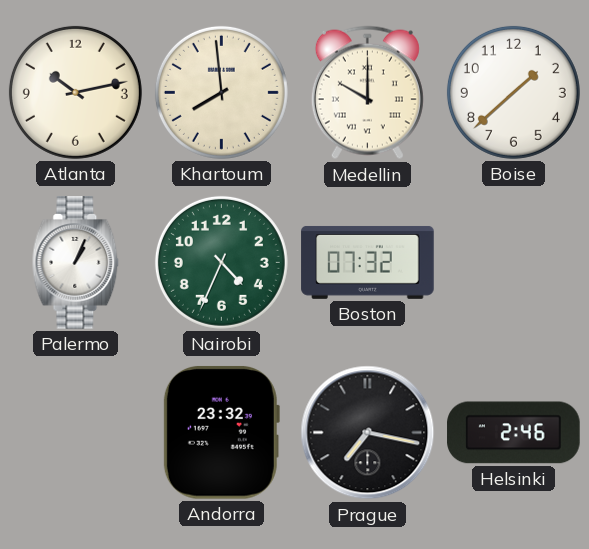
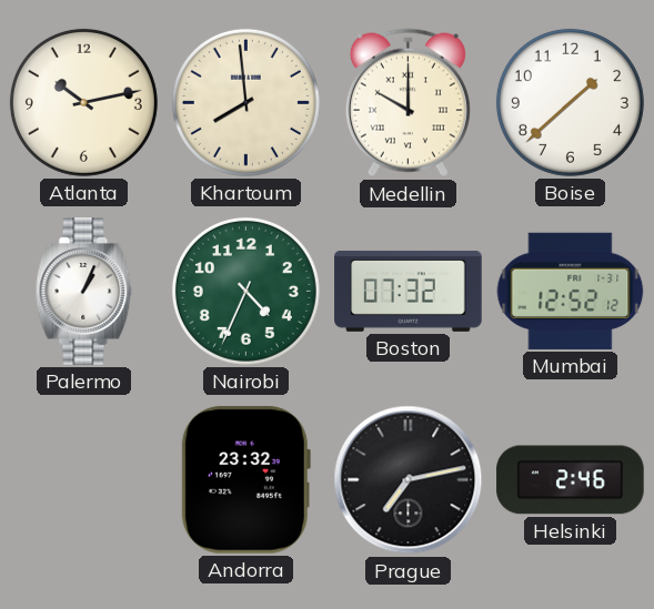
Mumbai: none -> 12:52 (571, 291)
Prague: 7:17 -> 7:13 (409, 480)
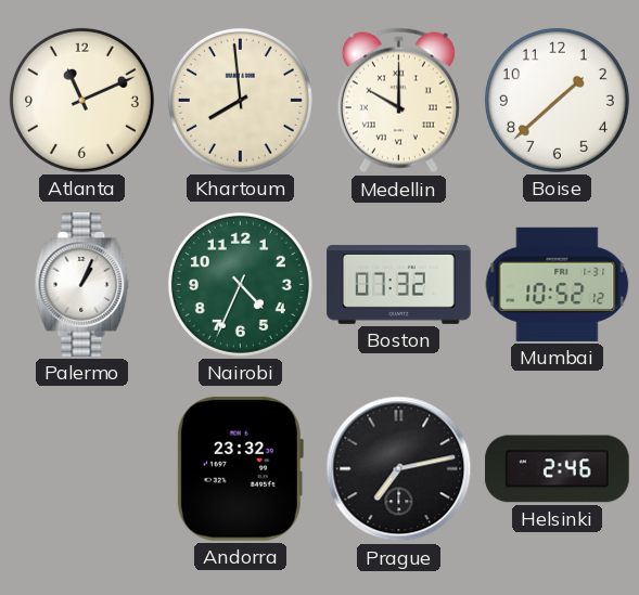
Atlanta: 10:13 -> 11:11 (81, 100)
Mumbai: 12:52 -> 10:52 (558, 284)
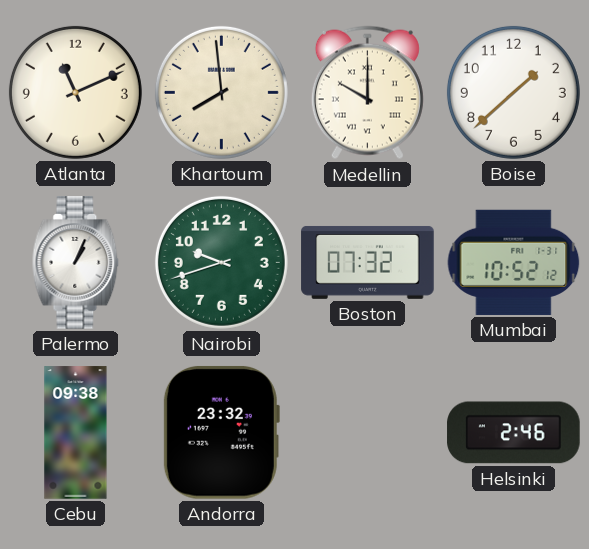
Nairobi: 4:34 -> 9:42 (221, 262)
Cebu: none -> 09:38 (76, 433)
Prague: 7:13 -> none (399, 469)
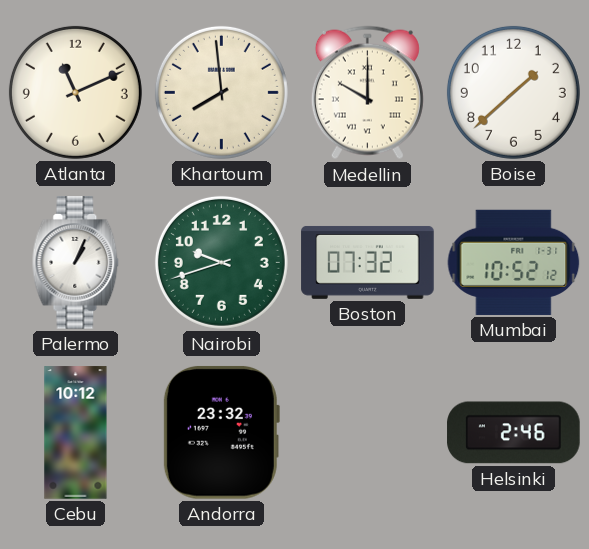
Cebu: 09:38 -> 10:12 (76, 433)
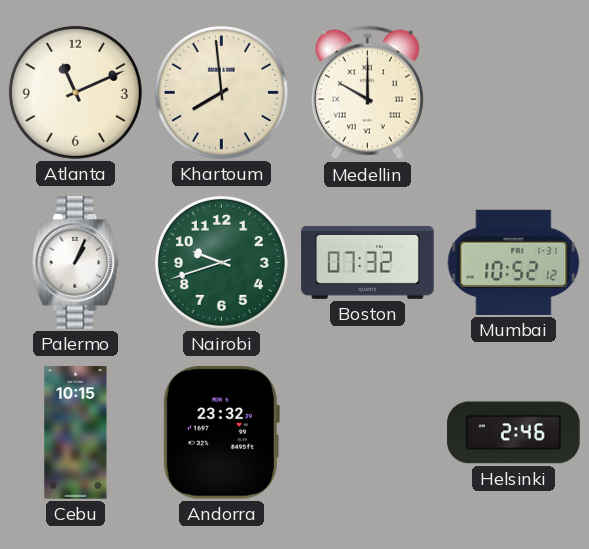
Boise: 1:38 -> none (513, 92)
Cebu: 10:12 -> 10:15 (76, 433)
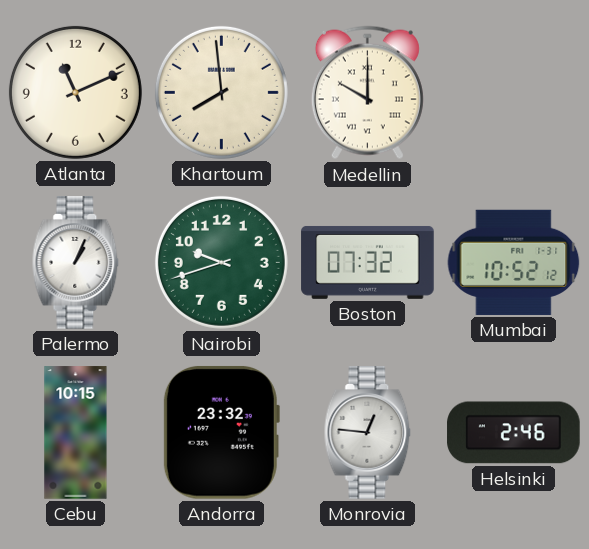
Monrovia: none -> 12:46 (368, 433)
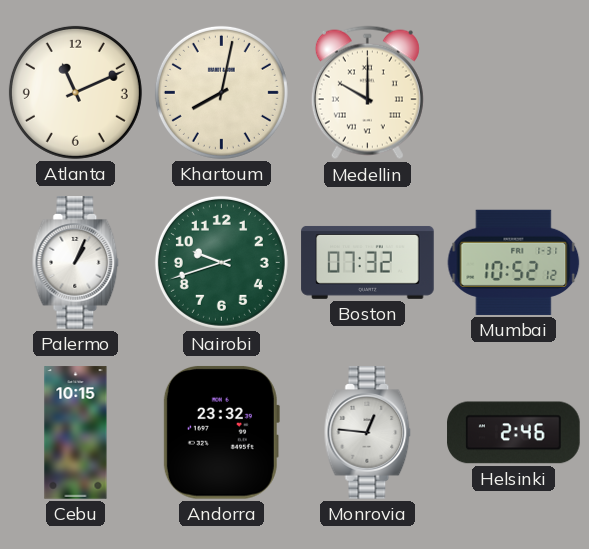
Khartoum: 7:59 -> 8:02 (221, 92)
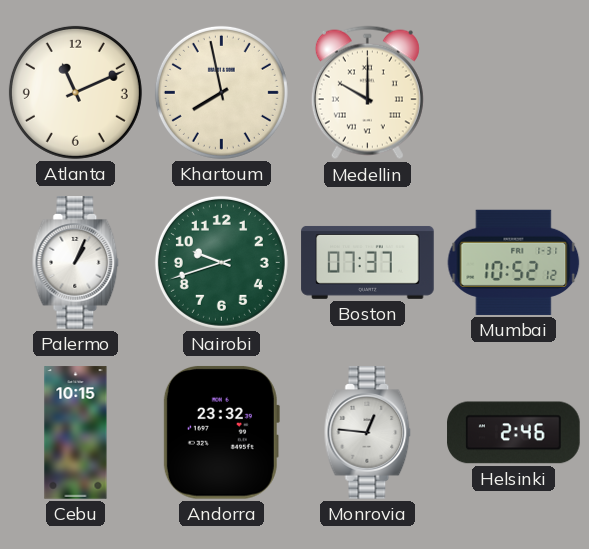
Khartoum: 8:02 -> 7:58 (221, 92)
Boston: 07:32 -> 07:37 (368, 262)
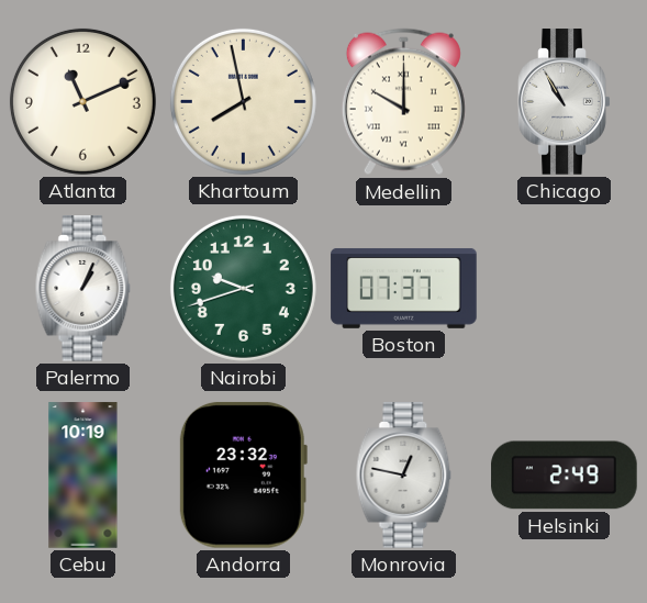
Chicago: none -> 10:55 (565, 102)
Mumbai: 10:52 -> none (514, 262)
Cebu: 10:15 -> 10:19 (83, 476)
Monrovia: 12:46 -> 12:47 (404, 476)
Helsinki: 2:46 -> 2:49 (565, 476)
